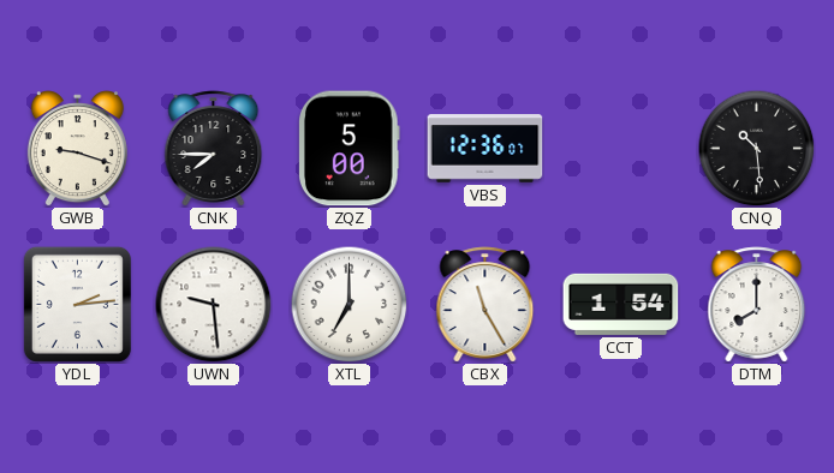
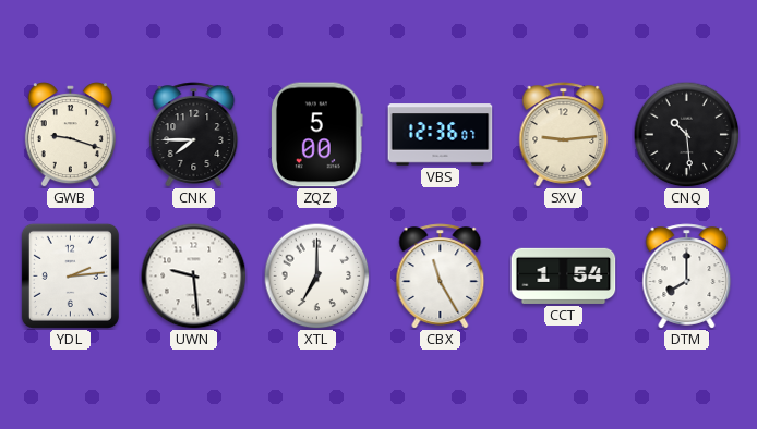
SXV: none -> 9:14 (564, 135)
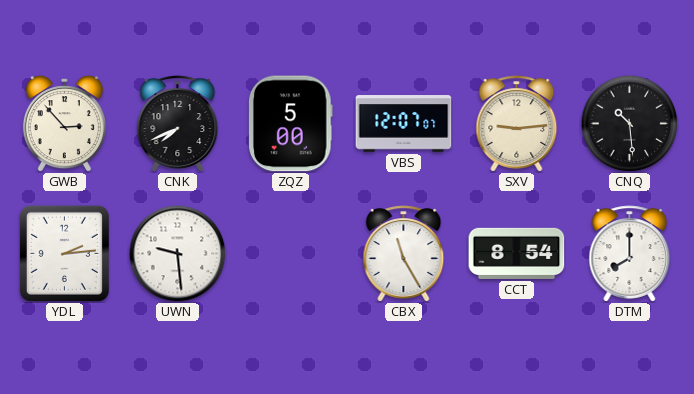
GWB: 9:18 -> 2:53 (64, 124)
CNK: 7:45 -> 7:41 (178, 124)
VBS: 12:36 -> 12:07 (404, 124)
XTL: 7:00 -> none (316, 275)
CCT: 1:54 -> 8:54 (517, 253)
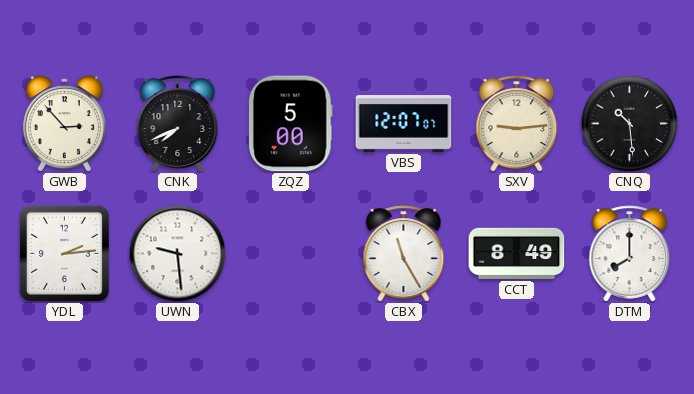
CCT: 8:54 -> 8:49 (517, 253)
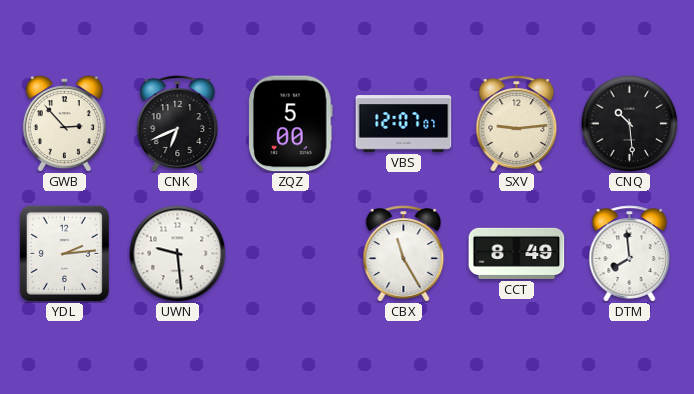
CNK: 7:41 -> 6:41 (178, 124)
DTM: 8:00 -> 7:59 (630, 254)
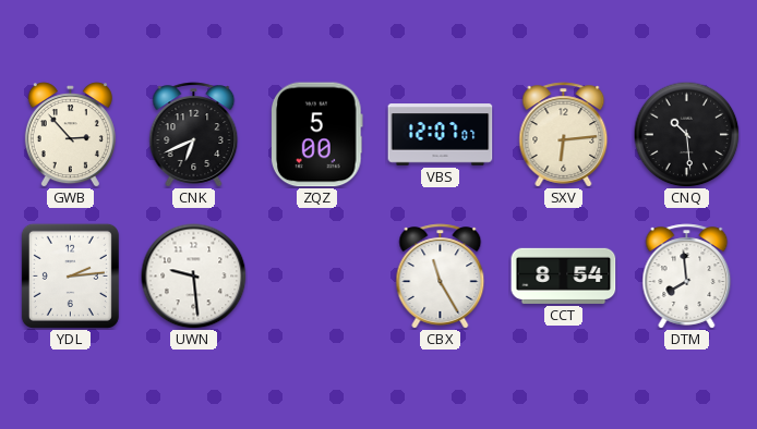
SXV: 9:14 -> 6:14 (564, 135)
CCT: 8:49 -> 8:54 (564, 275)
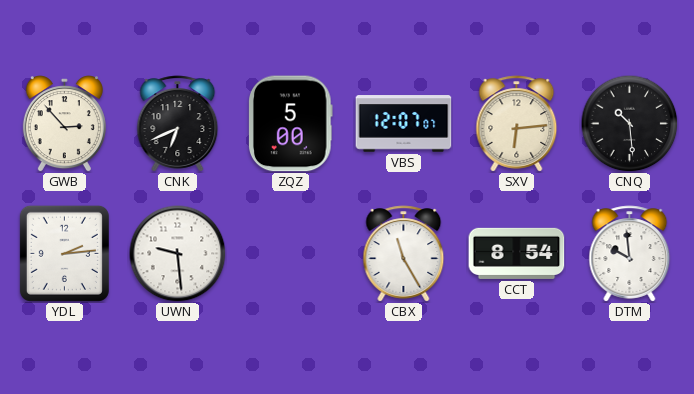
DTM: 7:59 -> 9:59 (630, 254)
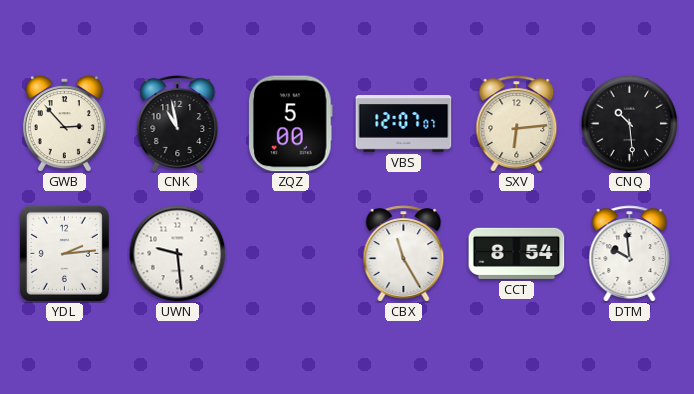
CNK: 6:41 -> 10:58 (178, 124)
